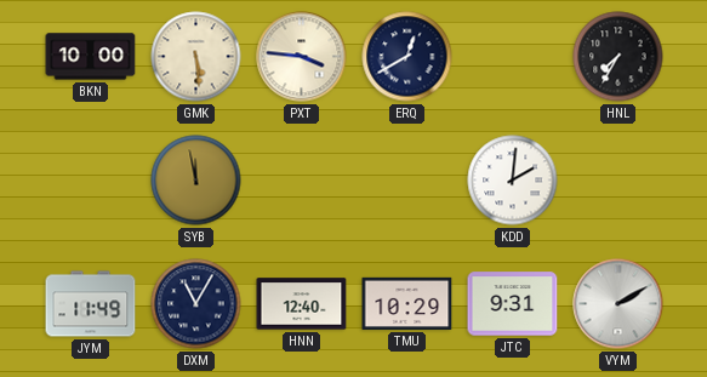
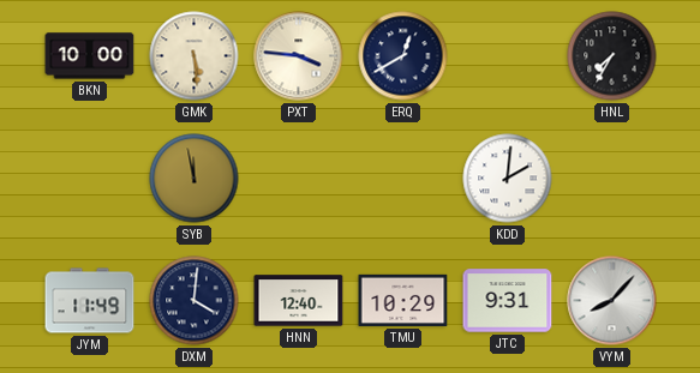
DXM: 11:05 -> 4:01 (195, 301)
VYM: 2:10 -> 8:07 (612, 301)
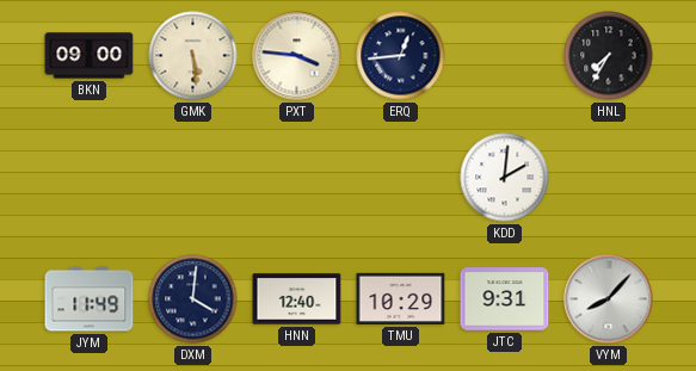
BKN: 10:00 -> 09:00 (90, 56)
ERQ: 12:40 -> 12:44 (401, 56)
SYB: 11:58 -> none (195, 179)
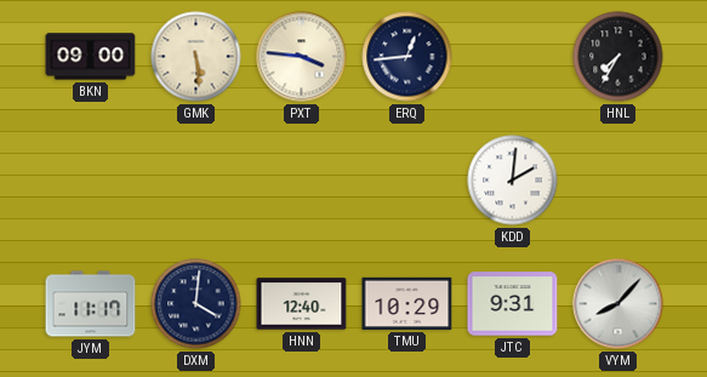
JYM: 11:49 -> 11:17 (91, 304)
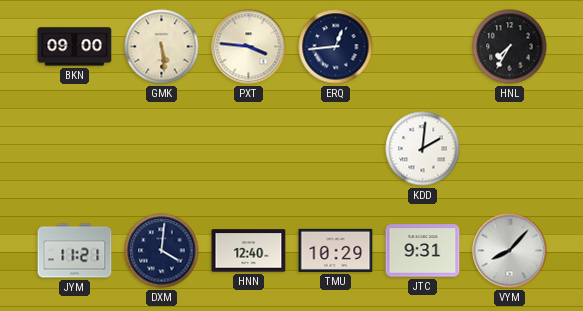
JYM: 11:17 -> 11:21 (75, 251)
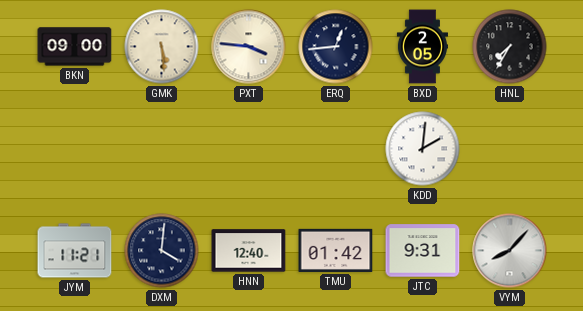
BXD: none -> 2:05 (422, 47)
TMU: 10:29 -> 01:42 (336, 250)
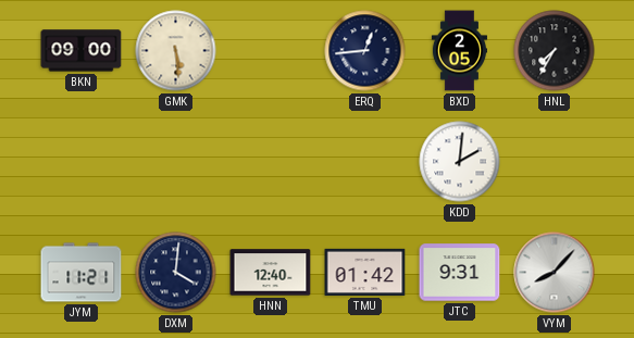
PXT: 3:46 -> none (249, 47)
